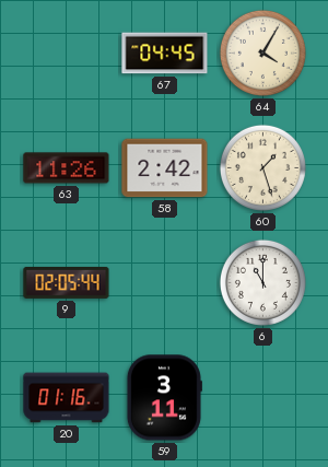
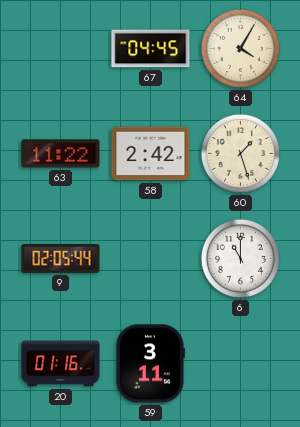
63: 11:26 -> 11:22 (61, 154)
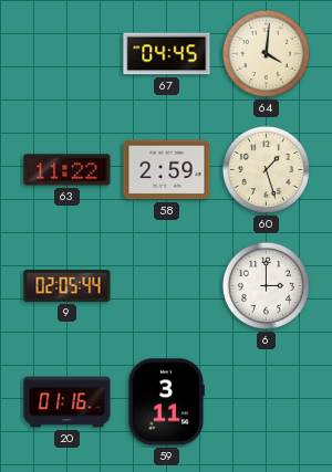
64: 4:05 -> 4:01 (266, 53)
58: 2:42 -> 2:59 (167, 170)
6: 11:00 -> 3:00 (266, 285)
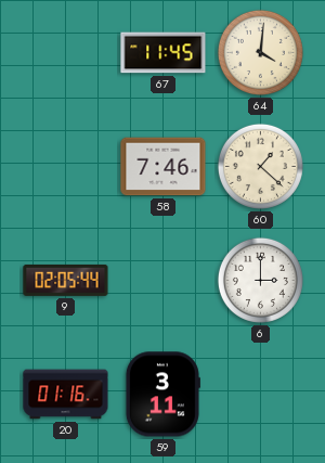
67: 04:45 -> 11:45 (164, 53)
63: 11:22 -> none (68, 170)
58: 2:59 -> 7:46 (164, 167)
60: 1:27 -> 1:22 (260, 166)
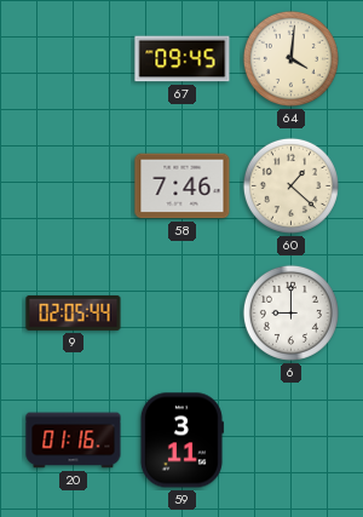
67: 11:45 -> 09:45 (183, 59)
6: 3:00 -> 9:00 (290, 312)
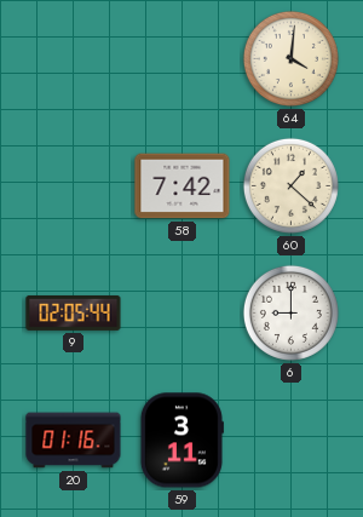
67: 09:45 -> none (183, 59)
58: 7:46 -> 7:42 (183, 186)
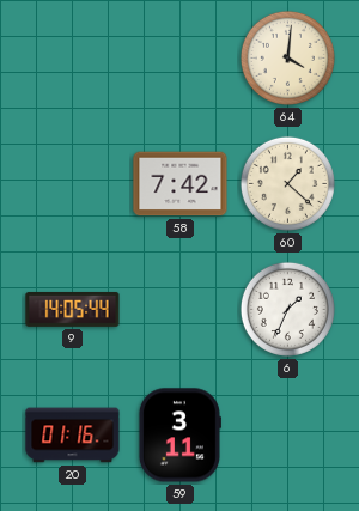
9: 02:05 -> 14:05 (73, 309)
6: 9:00 -> 1:34 (287, 309)
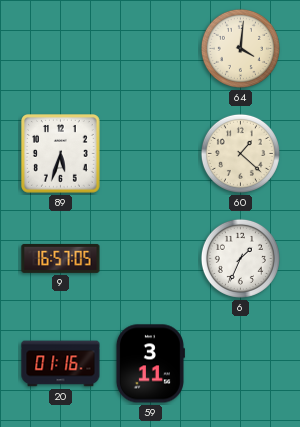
89: none -> 5:33 (61, 154)
58: 7:42 -> none (181, 184)
9: 14:05 -> 16:57 (61, 258)
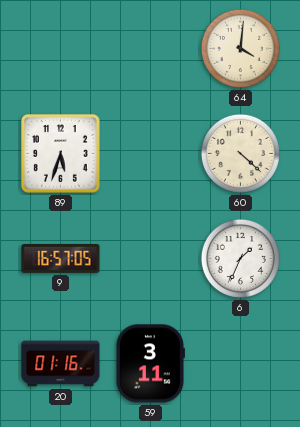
60: 1:22 -> 4:22 (240, 153)
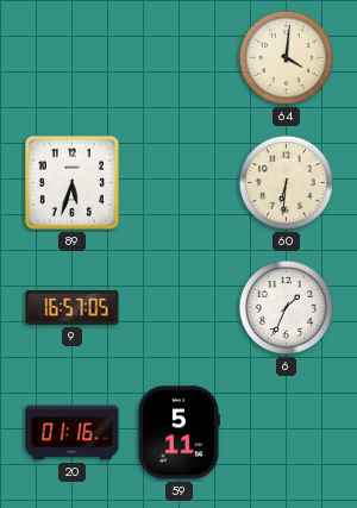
60: 4:22 -> 6:31 (286, 182)
59: 3:11 -> 5:11 (178, 433)
